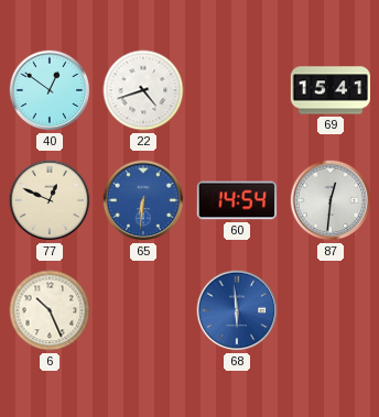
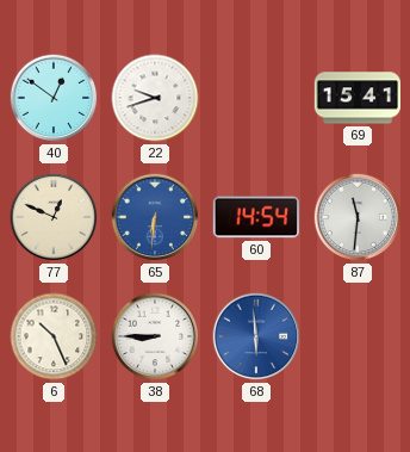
22: 4:42 -> 9:42 (155, 98)
87: 12:31 -> 11:31 (358, 217)
38: none -> 8:45 (155, 336)
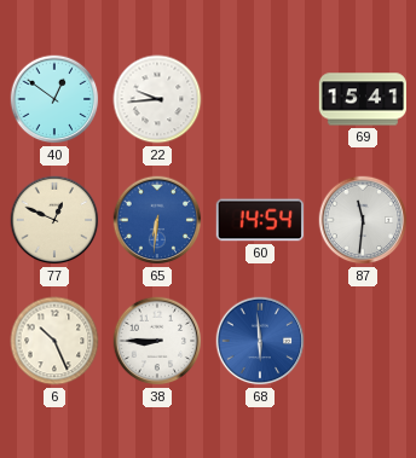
22: 9:42 -> 9:44 (157, 99)
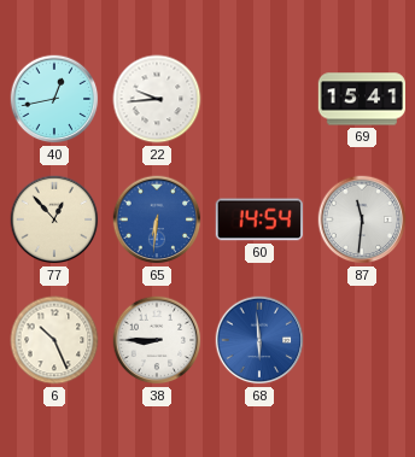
40: 12:51 -> 12:43 (54, 99)
77: 12:49 -> 12:53 (54, 219)
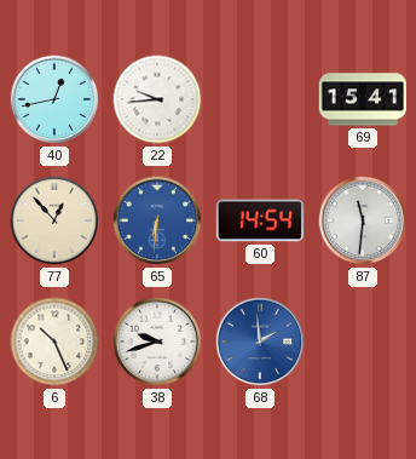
38: 8:45 -> 9:42 (157, 342)
68: 5:59 -> 1:59 (260, 342)
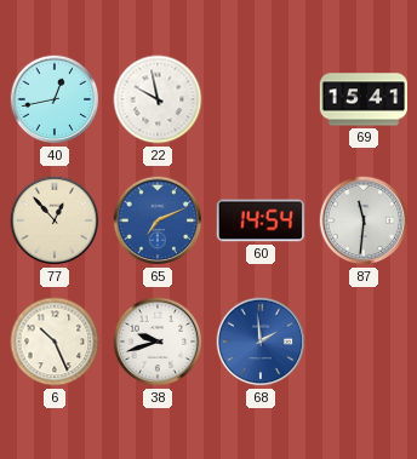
22: 9:44 -> 9:58 (158, 99)
65: 6:31 -> 7:11 (158, 220)
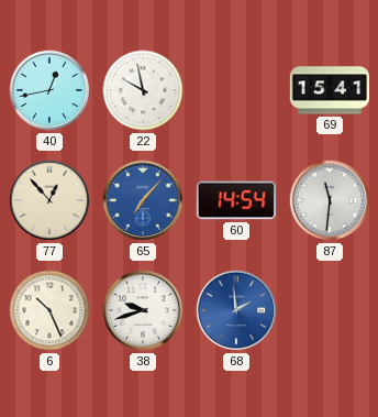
65: 7:11 -> 7:07 (143, 200)
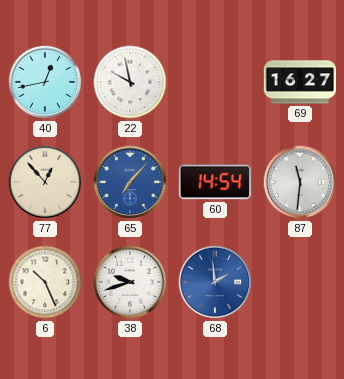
69: 15:41 -> 16:27 (299, 82)
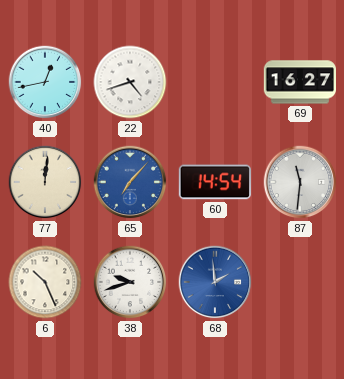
22: 9:58 -> 4:42 (130, 82)
77: 12:53 -> 12:01 (45, 182)
